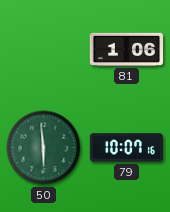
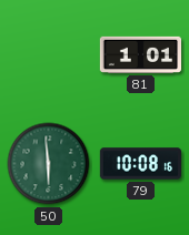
81: 1:06 -> 1:01 (140, 54)
79: 10:07 -> 10:08 (140, 164)
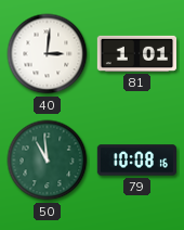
40: none -> 3:01 (48, 54)
50: 5:59 -> 10:59 (48, 161)
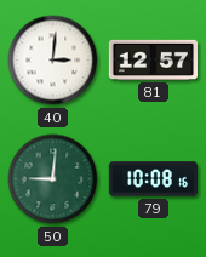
81: 1:01 -> 12:57 (153, 59)
50: 10:59 -> 9:01 (53, 179)
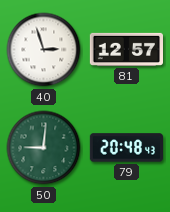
40: 3:01 -> 2:57 (44, 50)
79: 10:08 -> 20:48 (126, 148)
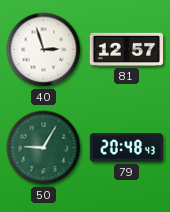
50: 9:01 -> 9:05 (44, 148)
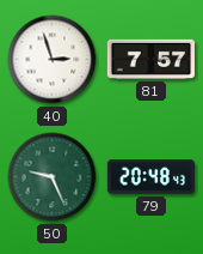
81: 12:57 -> 7:57 (150, 59)
50: 9:05 -> 9:26 (53, 177)
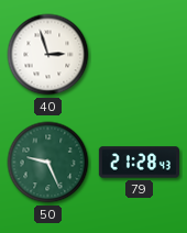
81: 7:57 -> none (150, 59)
79: 20:48 -> 21:28 (139, 163)
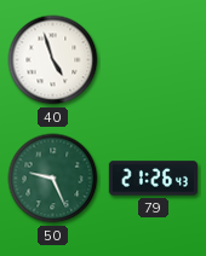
40: 2:57 -> 4:57 (53, 60)
79: 21:28 -> 21:26 (153, 179)
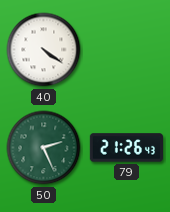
40: 4:57 -> 4:21 (44, 50)
50: 9:26 -> 2:26 (44, 148)
